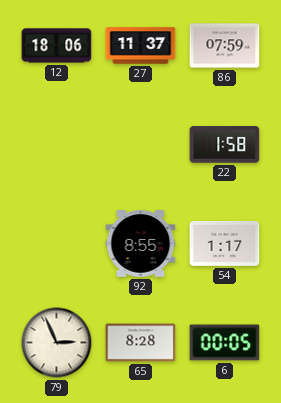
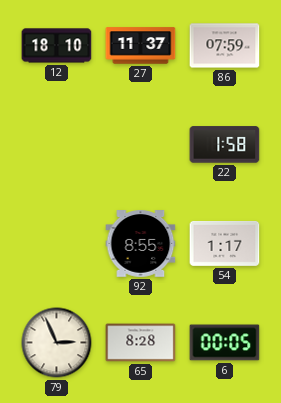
12: 18:06 -> 18:10 (57, 46)
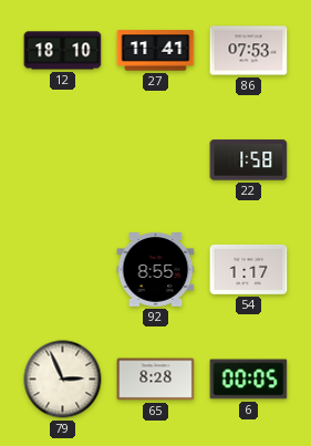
27: 11:37 -> 11:41 (156, 51)
86: 07:59 -> 07:53 (249, 51)
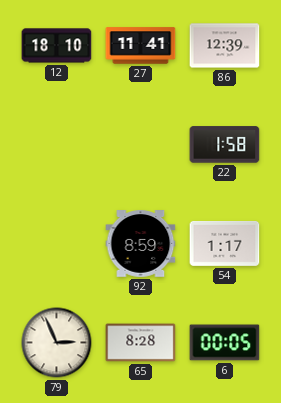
86: 07:53 -> 12:39 (225, 46)
92: 8:55 -> 8:59 (141, 244)
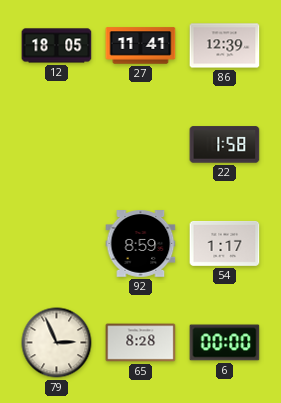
12: 18:10 -> 18:05 (57, 46)
6: 00:05 -> 00:00 (225, 343)
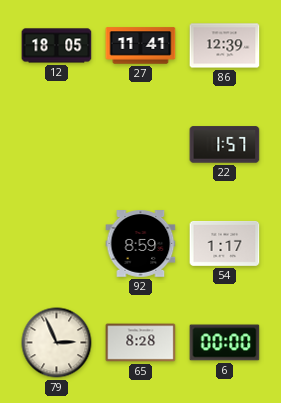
22: 1:58 -> 1:57 (225, 145)
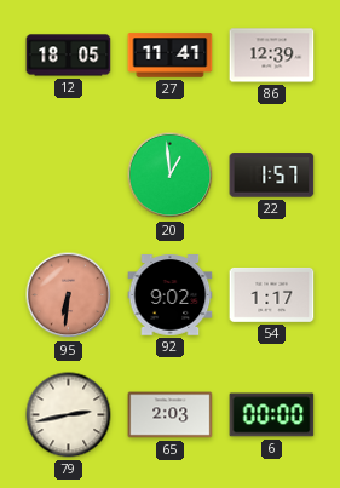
20: none -> 12:59 (171, 176)
95: none -> 6:31 (69, 295)
92: 8:59 -> 9:02 (171, 295)
79: 2:56 -> 2:43 (69, 415)
65: 8:28 -> 2:03 (171, 415)
